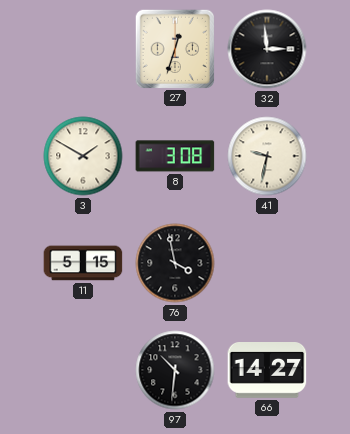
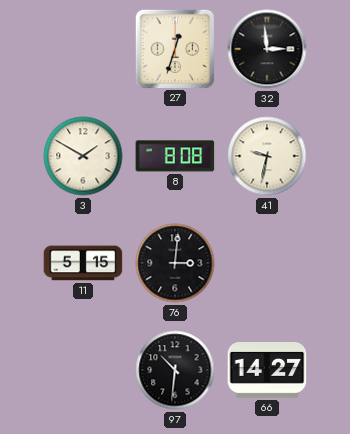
8: 3:08 -> 8:08 (175, 156)
76: 3:58 -> 3:01 (175, 263)
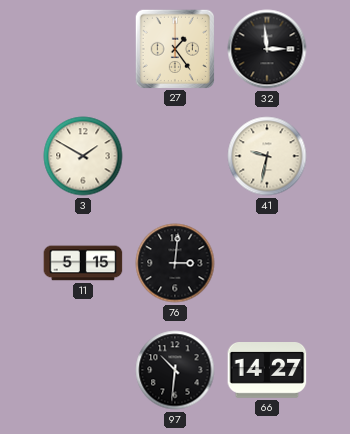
27: 12:33 -> 1:24 (174, 48)
8: 8:08 -> none (175, 156)
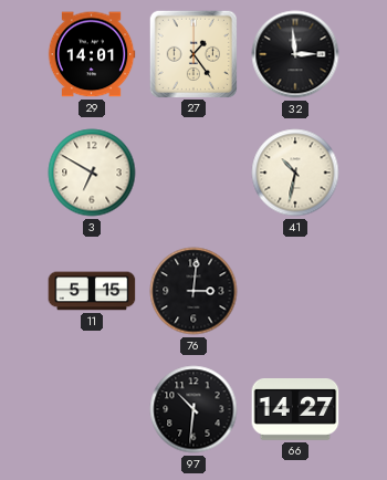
29: none -> 14:01 (92, 54)
3: 1:50 -> 6:50 (92, 173)
41: 9:32 -> 10:32 (295, 173)
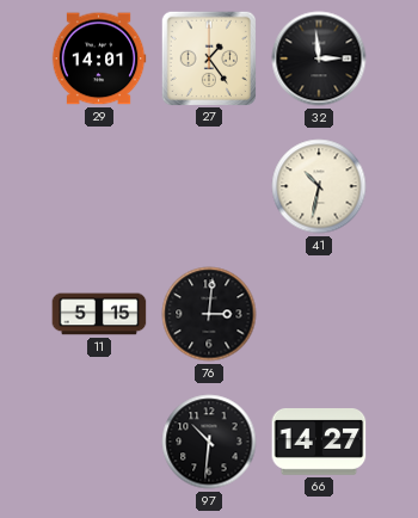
3: 6:50 -> none (92, 173)
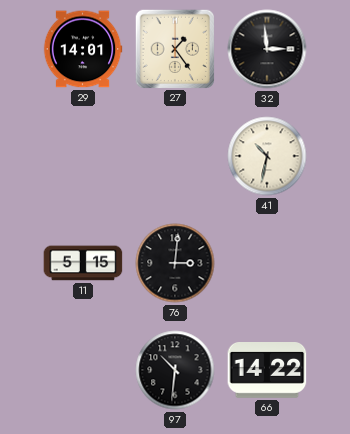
66: 14:27 -> 14:22 (267, 371)
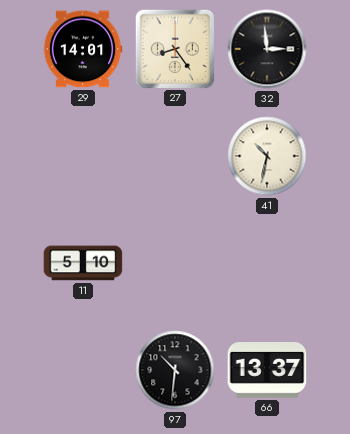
27: 1:24 -> 8:24 (174, 48)
11: 5:15 -> 5:10 (83, 263)
76: 3:01 -> none (175, 263)
66: 14:22 -> 13:37 (267, 371)
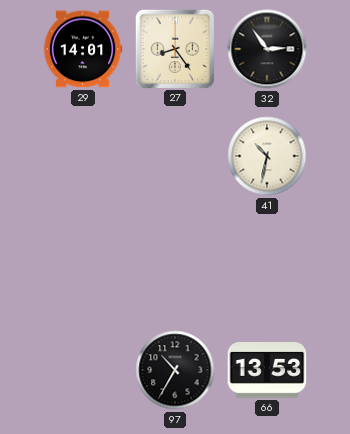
32: 2:59 -> 2:54 (267, 49)
11: 5:10 -> none (83, 263)
97: 10:31 -> 10:35 (175, 370)
66: 13:37 -> 13:53 (267, 371)
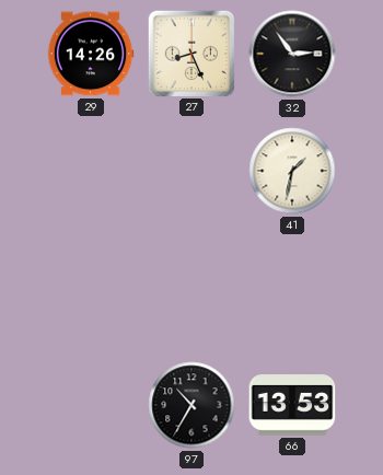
29: 14:01 -> 14:26 (91, 54)
27: 8:24 -> 8:26 (190, 53)
41: 10:32 -> 1:32 (292, 171)
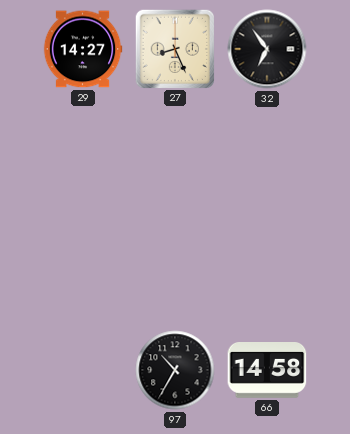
29: 14:26 -> 14:27 (83, 49)
32: 2:54 -> 6:54 (267, 49)
41: 1:32 -> none (292, 171)
66: 13:53 -> 14:58 (267, 371)
